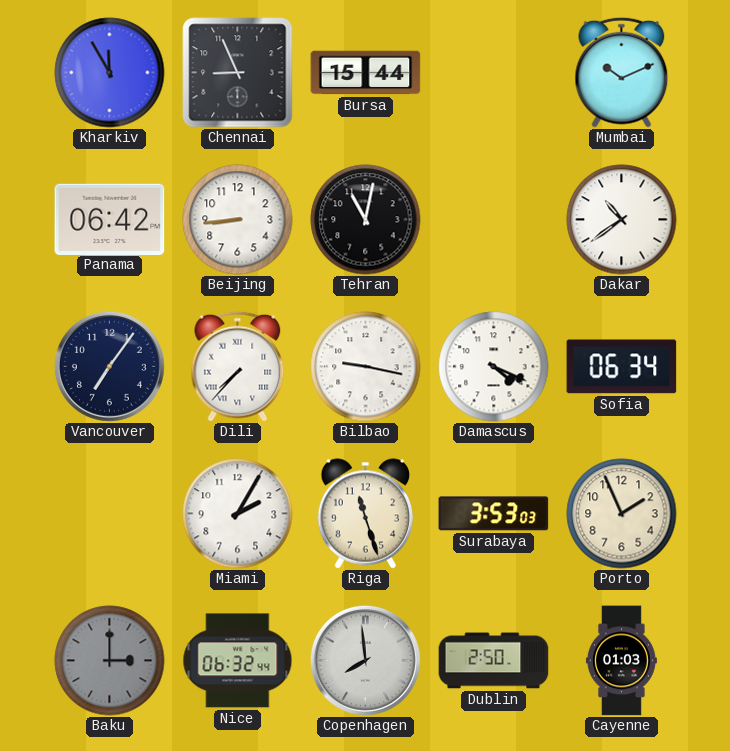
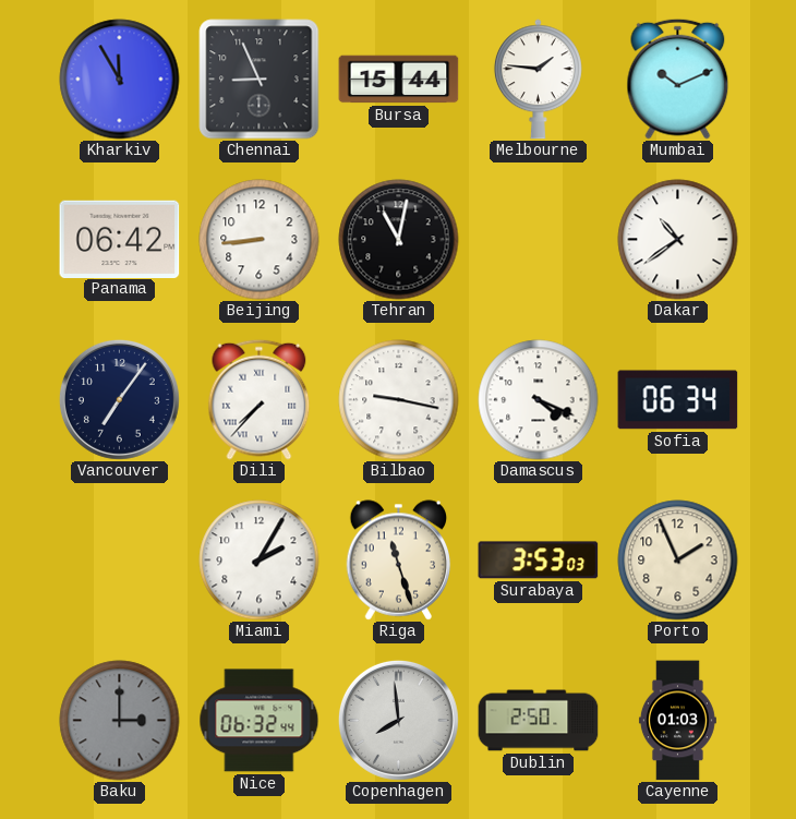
Melbourne: none -> 1:46 (538, 80)
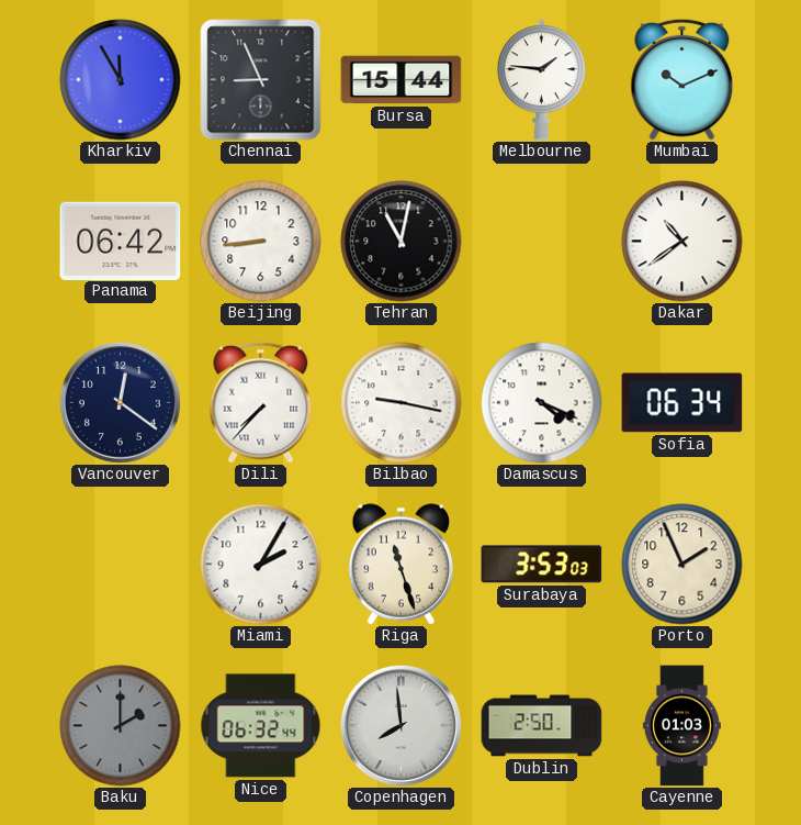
Vancouver: 7:06 -> 12:21 (120, 402)
Baku: 3:00 -> 2:00 (121, 726)
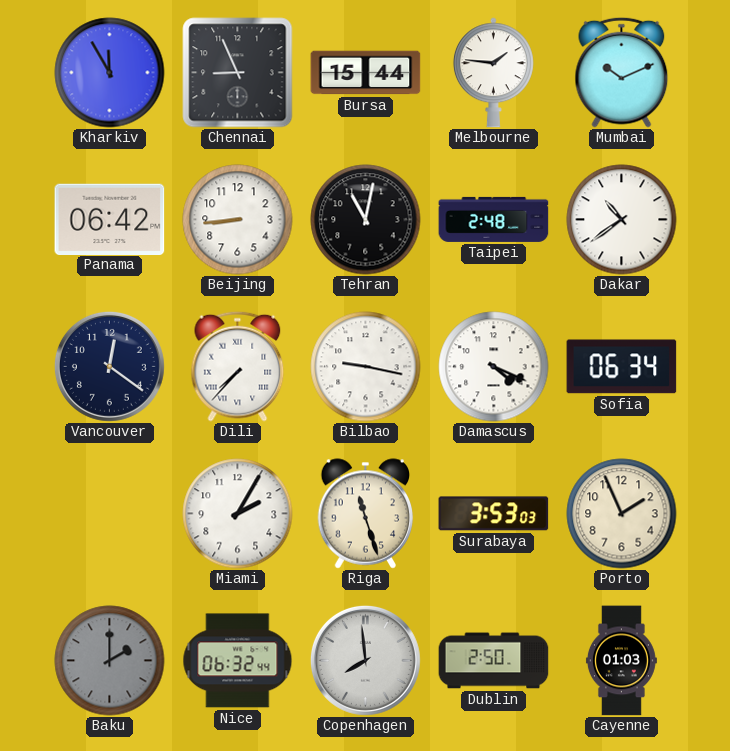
Taipei: none -> 2:48 (494, 219)
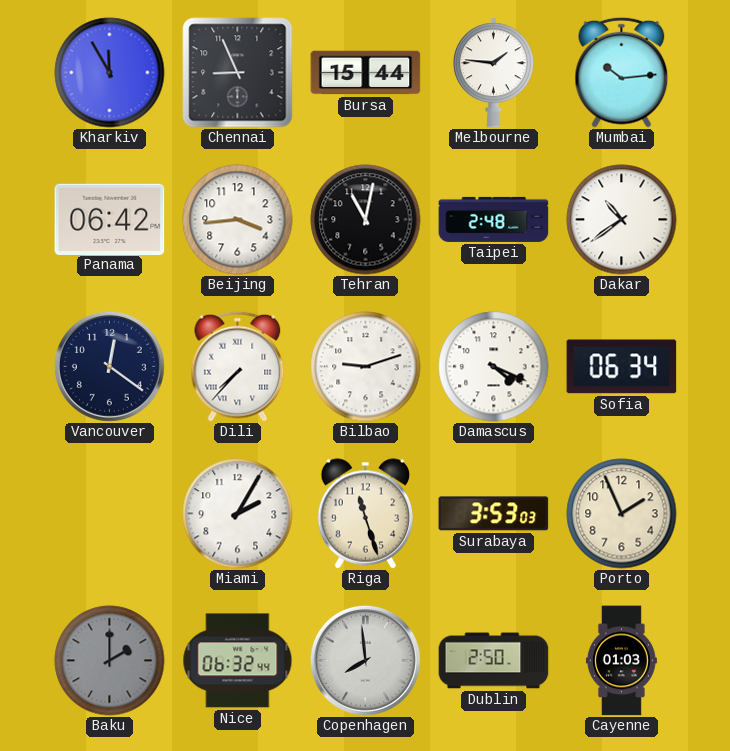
Mumbai: 10:11 -> 10:14 (622, 72)
Beijing: 8:44 -> 3:44 (238, 220)
Bilbao: 9:17 -> 9:12 (366, 367)
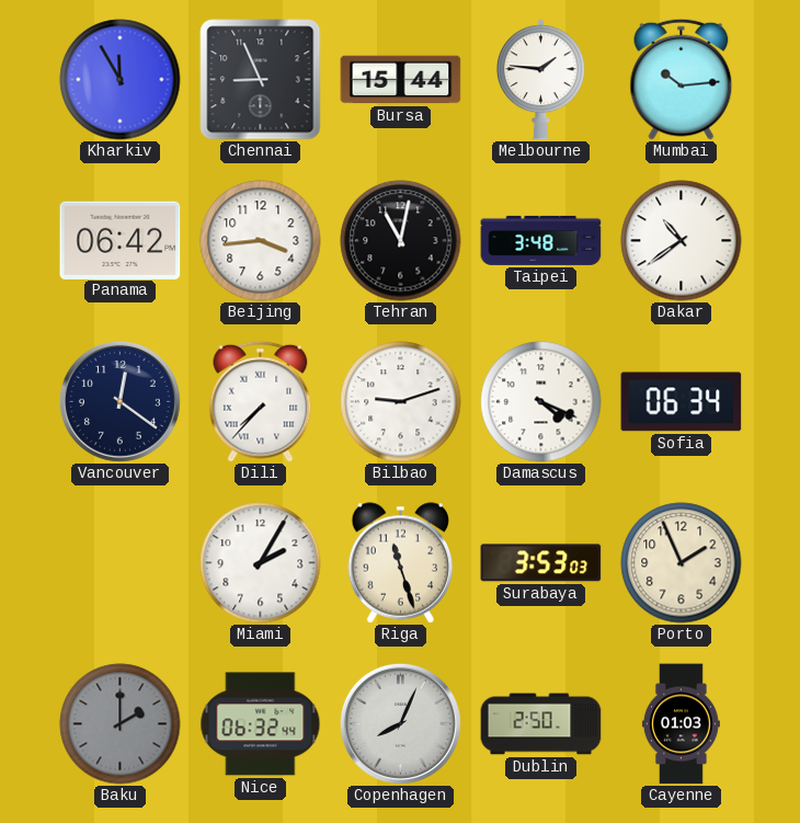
Taipei: 2:48 -> 3:48 (541, 240)
Copenhagen: 7:59 -> 8:04 (400, 723)
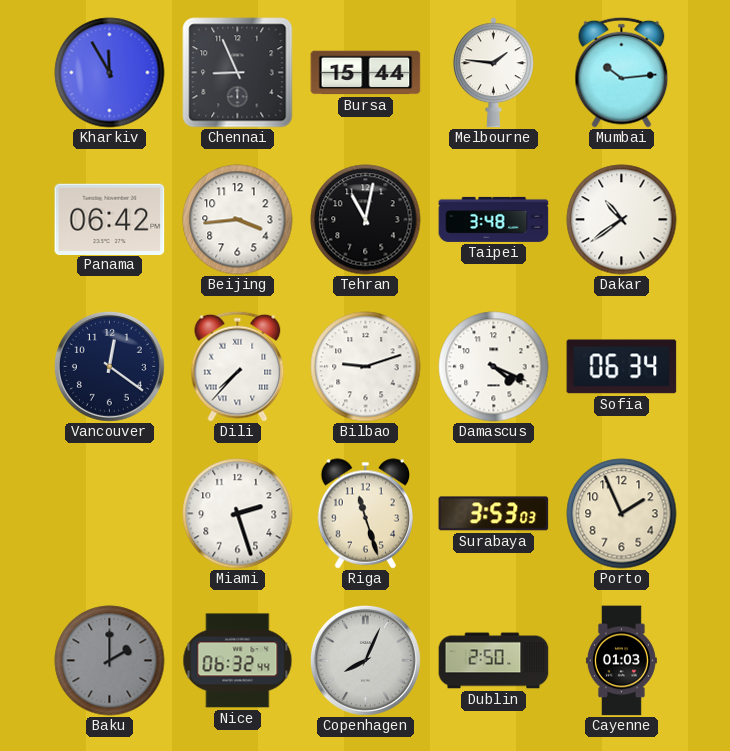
Miami: 2:05 -> 2:27 (238, 514)
